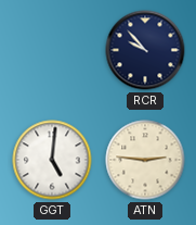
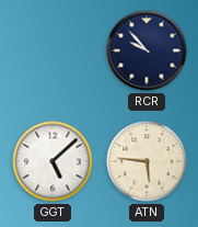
GGT: 5:01 -> 5:08 (53, 161)
ATN: 2:46 -> 5:46 (147, 161)
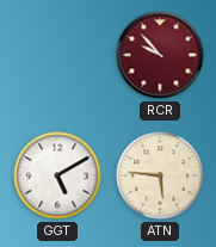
RCR dial: navy -> burgundy (160, 55)
GGT: 5:08 -> 5:10 (57, 175)
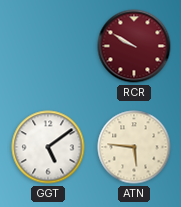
RCR: 9:53 -> 9:50 (134, 46)
GGT: 5:10 -> 5:09 (48, 147)
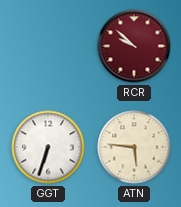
RCR: 9:50 -> 9:52 (134, 46)
GGT: 5:09 -> 6:33 (48, 147)
